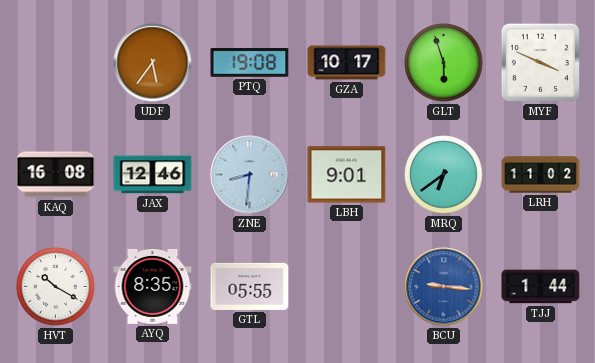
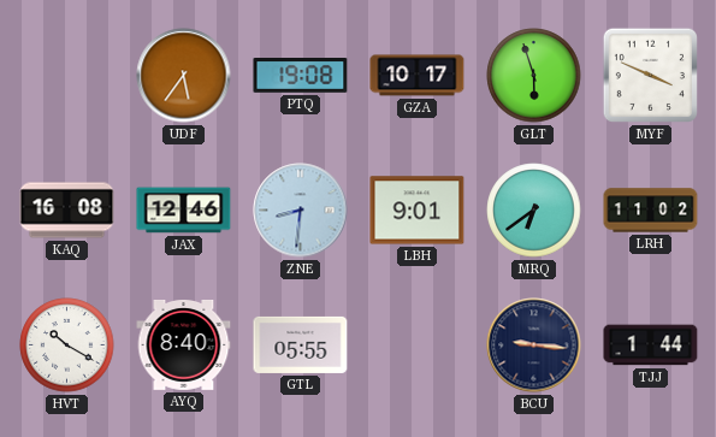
AYQ: 8:35 -> 8:40 (184, 346)
BCU dial: blue -> navy (534, 346)
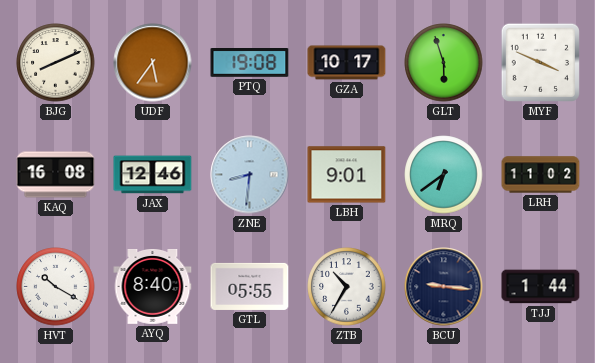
BJG: none -> 8:11 (56, 63)
ZTB: none -> 10:35 (347, 287)
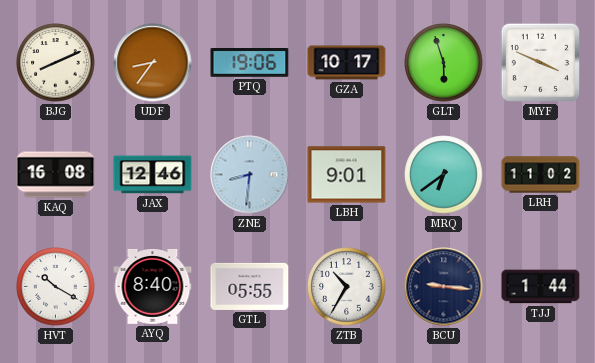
UDF: 5:36 -> 8:36 (153, 63)
PTQ: 19:08 -> 19:06 (250, 63)
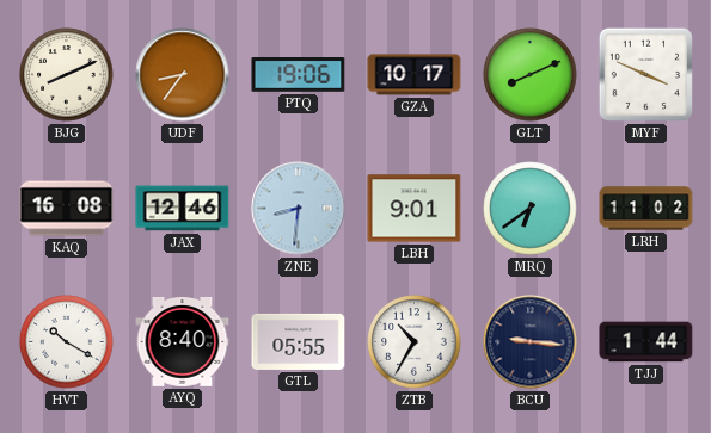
GLT: 5:57 -> 8:11 (531, 75)
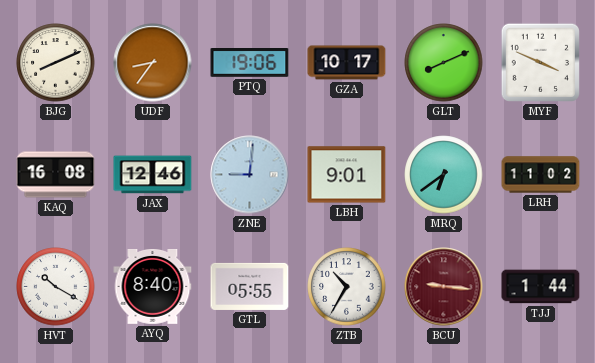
ZNE: 8:31 -> 9:01 (250, 175)
BCU dial: navy -> burgundy (444, 287)
